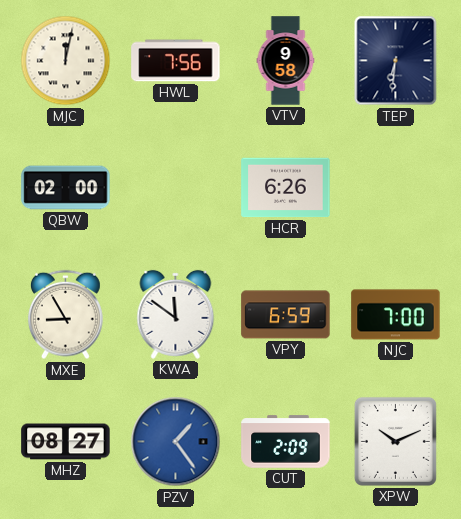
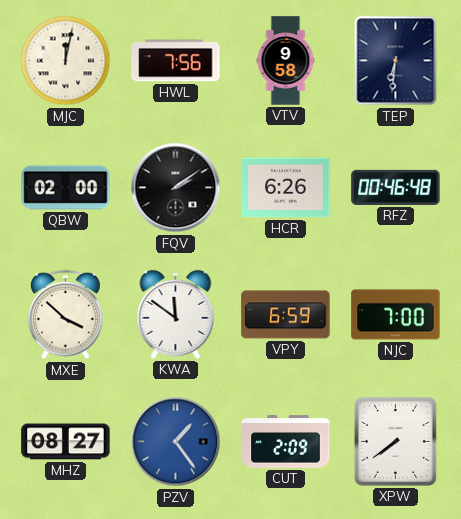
FQV: none -> 2:09 (176, 188)
RFZ: none -> 00:46 (396, 187)
MXE: 8:55 -> 3:52 (66, 315)
XPW: 10:11 -> 7:39 (395, 441)
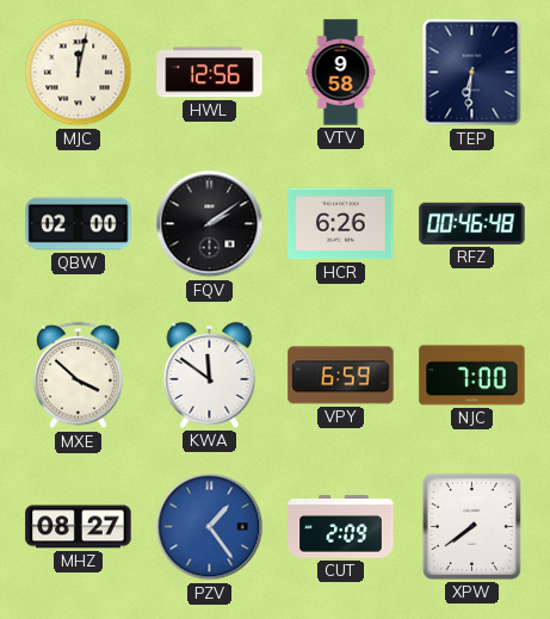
HWL: 7:56 -> 12:56 (210, 73)
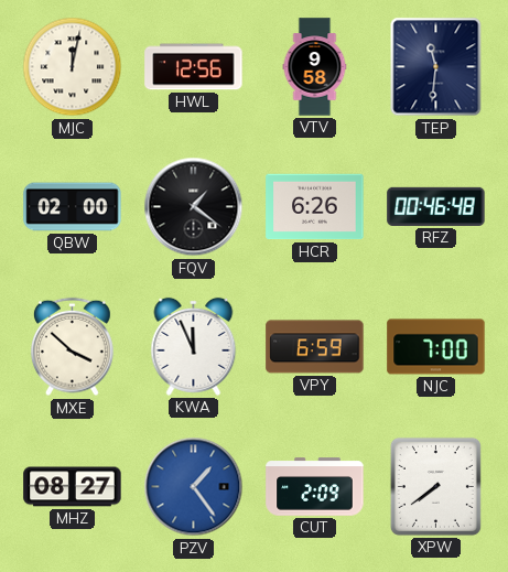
TEP: 6:31 -> 11:31 (436, 67)
FQV: 2:09 -> 1:21 (194, 207)
KWA: 11:51 -> 11:56 (194, 346)
